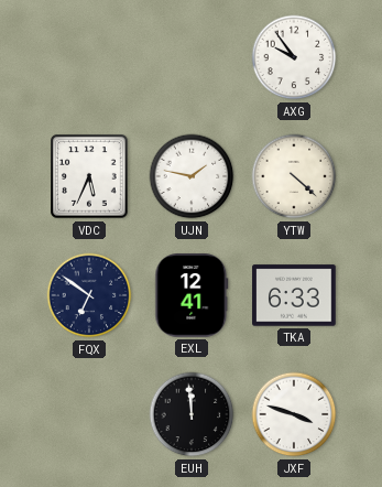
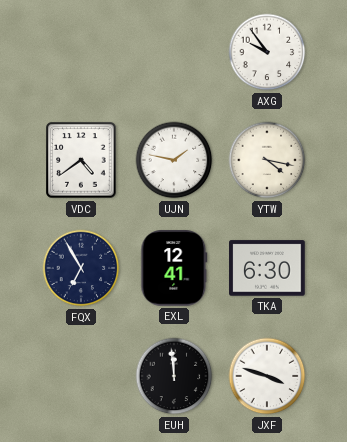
VDC: 5:34 -> 4:39 (81, 160)
YTW: 4:22 -> 4:17 (267, 160)
FQX: 6:51 -> 6:55 (81, 268)
TKA: 6:33 -> 6:30 (267, 268)
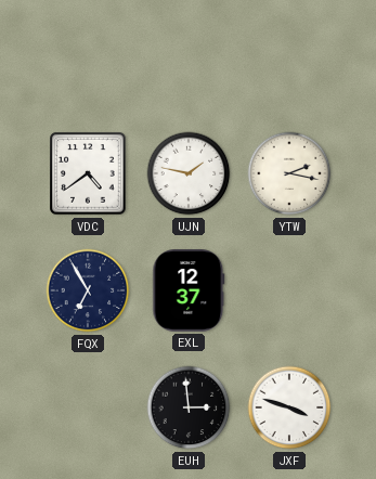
AXG: 9:54 -> none (267, 52)
YTW: 4:17 -> 2:17 (289, 173)
EXL: 12:41 -> 12:37 (189, 290)
TKA: 6:30 -> none (267, 268)
EUH: 11:59 -> 2:59 (189, 407)
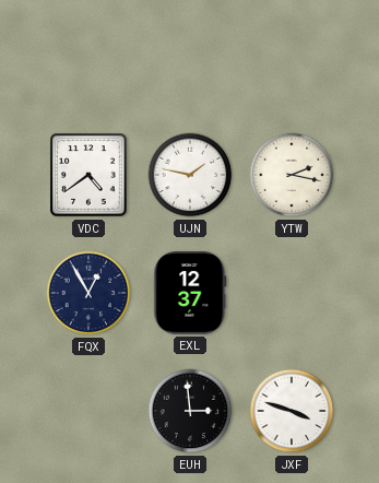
FQX: 6:55 -> 12:55 (88, 293)
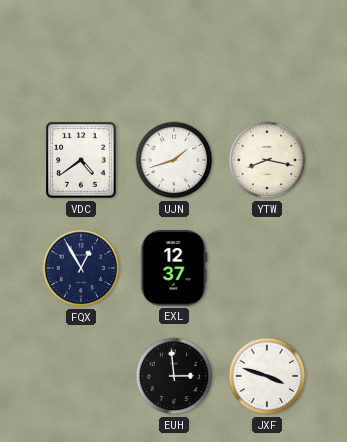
UJN: 1:47 -> 1:42 (174, 160)
YTW: 2:17 -> 8:17 (267, 160)
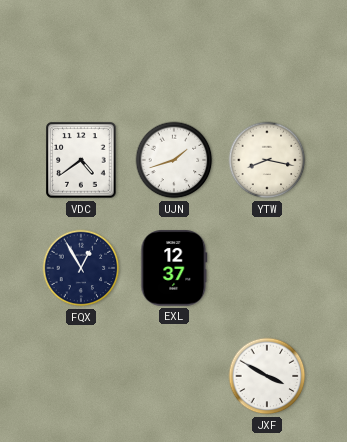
EUH: 2:59 -> none (174, 376)
JXF: 3:48 -> 3:50 (267, 376)
